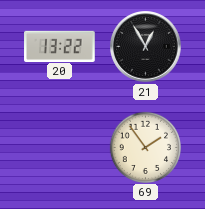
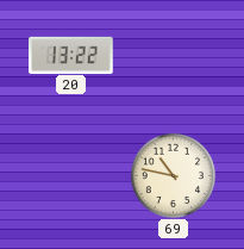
21: 12:55 -> none (146, 47)
69: 1:54 -> 10:47 (173, 175)
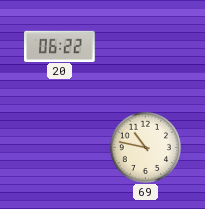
20: 13:22 -> 06:22 (60, 46)
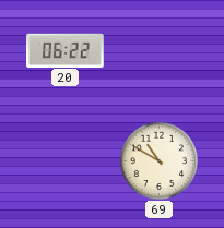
69: 10:47 -> 10:50 (158, 160)
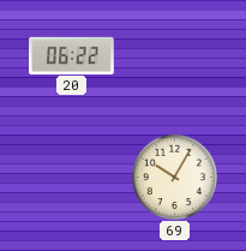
69: 10:50 -> 10:05 (174, 177)
